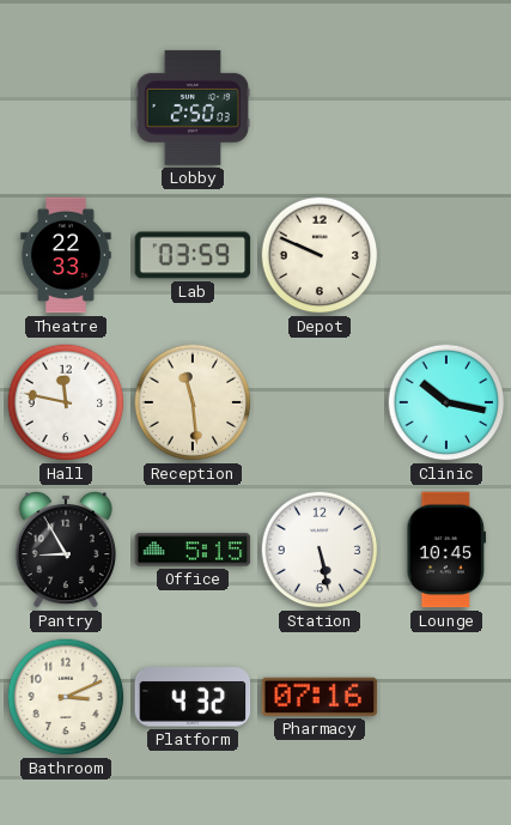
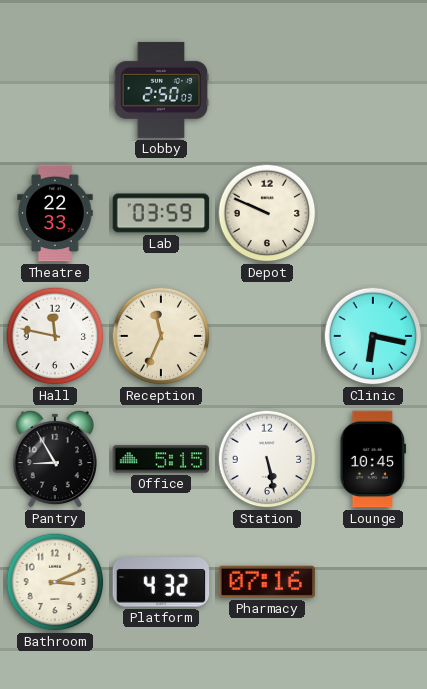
Reception: 11:29 -> 11:34 (161, 336)
Clinic: 10:17 -> 6:17 (373, 336)
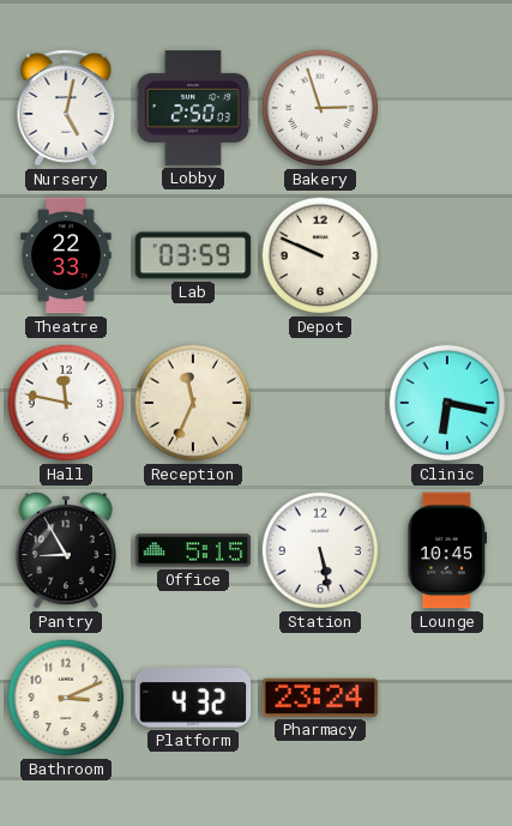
Nursery: none -> 5:02 (66, 108)
Bakery: none -> 2:57 (320, 108)
Pharmacy: 07:16 -> 23:24 (320, 698)
